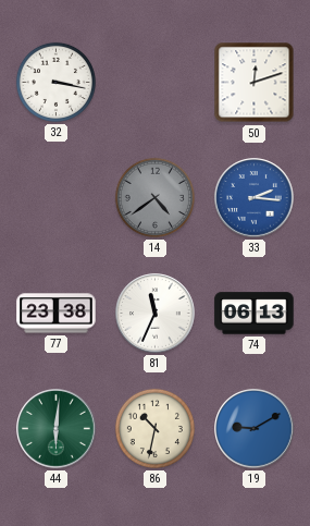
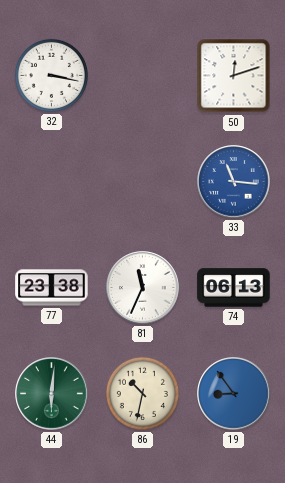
14: 4:39 -> none (154, 197)
33: 2:16 -> 11:16 (234, 182)
19: 9:10 -> 8:54 (234, 394)
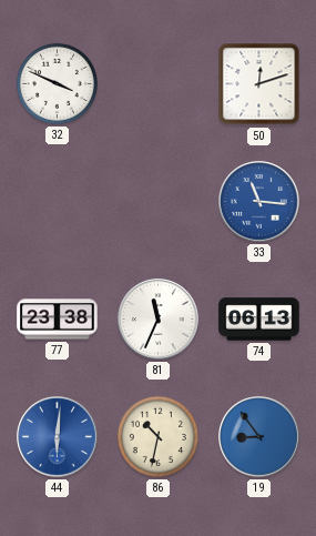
32: 3:17 -> 3:49 (57, 83)
44 dial: green -> blue (58, 437)
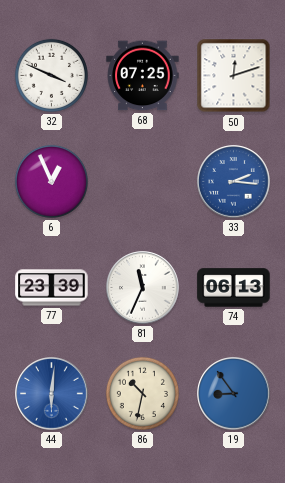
68: none -> 07:25 (143, 76)
6: none -> 12:56 (51, 181)
33: 11:16 -> 2:16 (234, 182)
77: 23:38 -> 23:39 (52, 288)
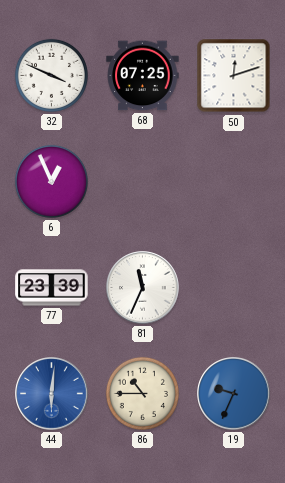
33: 2:16 -> none (234, 182)
74: 06:13 -> none (234, 288)
86: 10:32 -> 10:45 (142, 393)
19: 8:54 -> 9:34 (234, 394)
